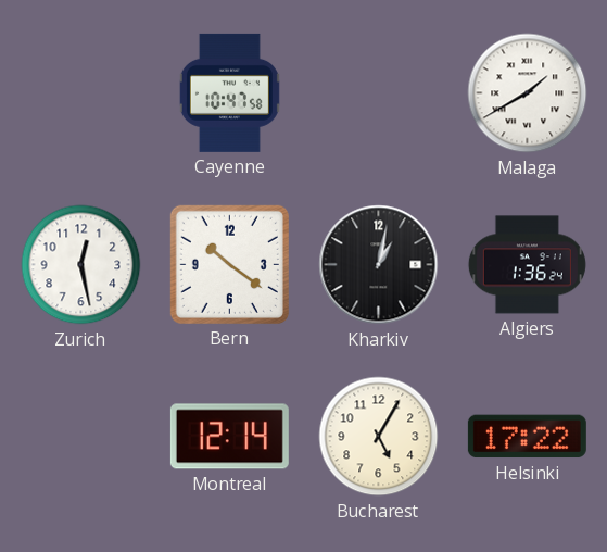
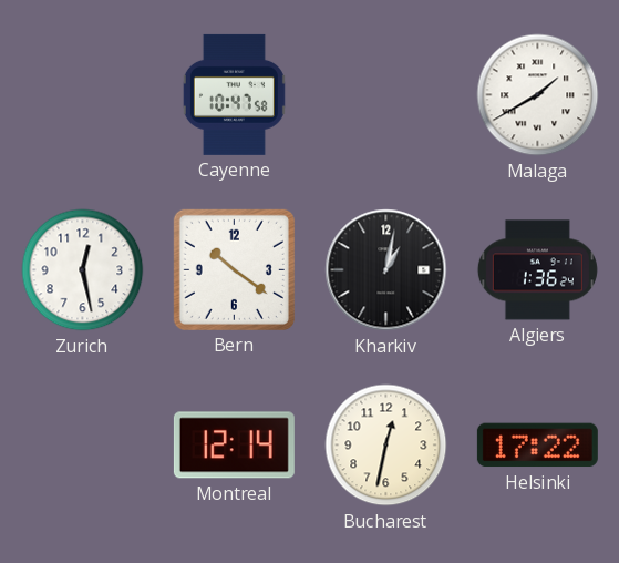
Bucharest: 5:05 -> 12:32 (386, 446)
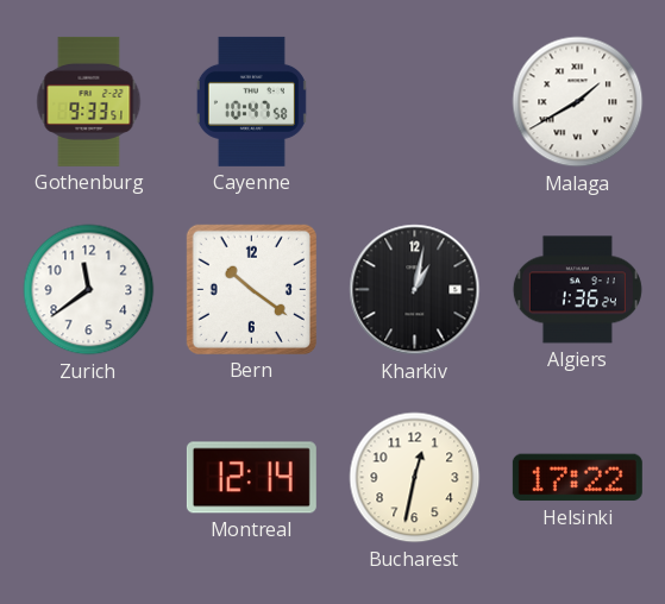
Gothenburg: none -> 9:33 (89, 101)
Zurich: 12:28 -> 11:39 (89, 290)
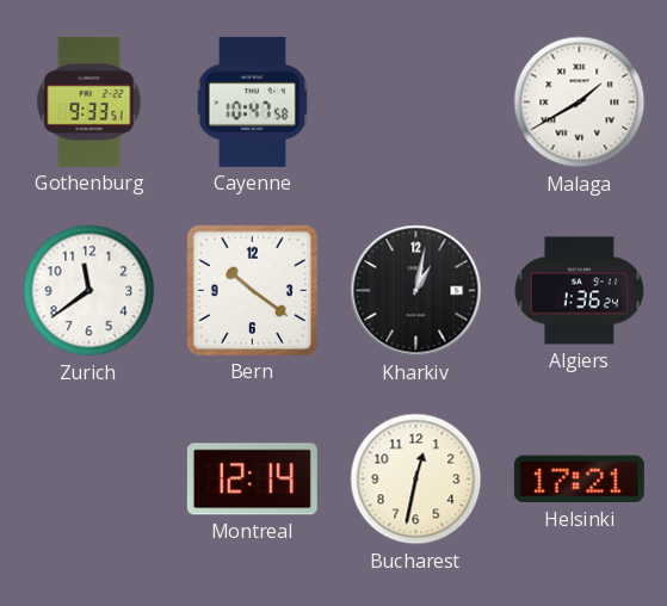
Helsinki: 17:22 -> 17:21 (579, 480)
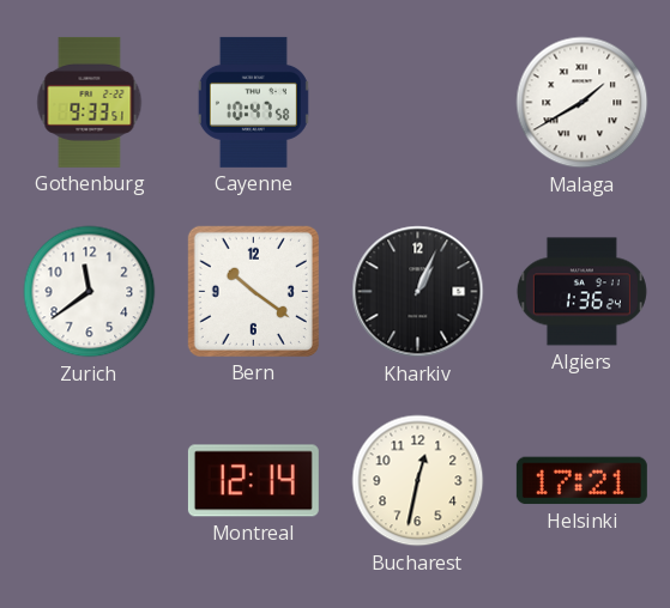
Kharkiv: 1:02 -> 1:04 (418, 292)
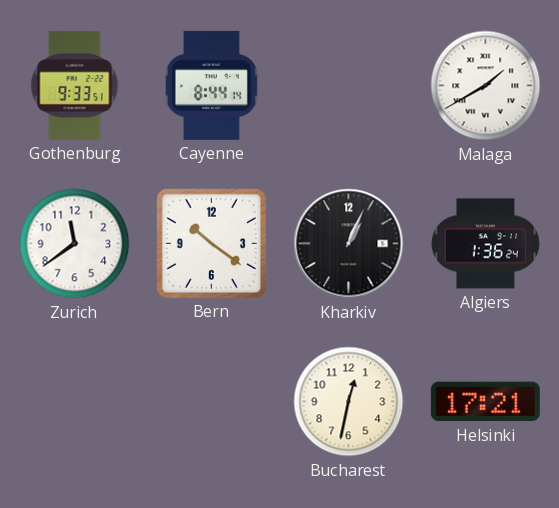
Cayenne: 10:47 -> 8:44 (211, 85)
Montreal: 12:14 -> none (253, 481)
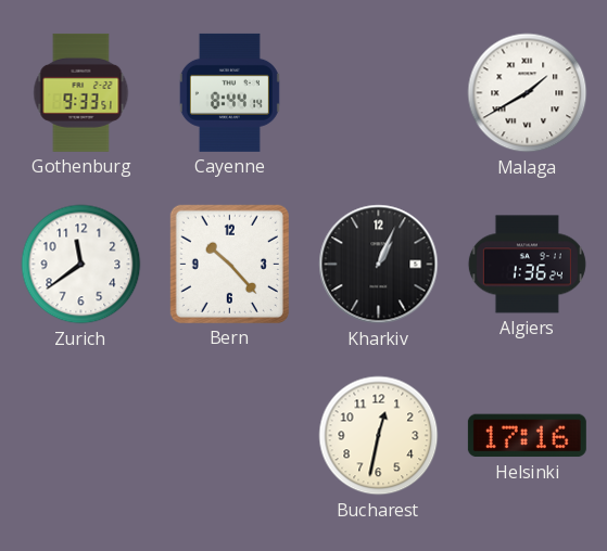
Bern: 10:21 -> 10:23 (229, 264)
Helsinki: 17:21 -> 17:16 (527, 436)
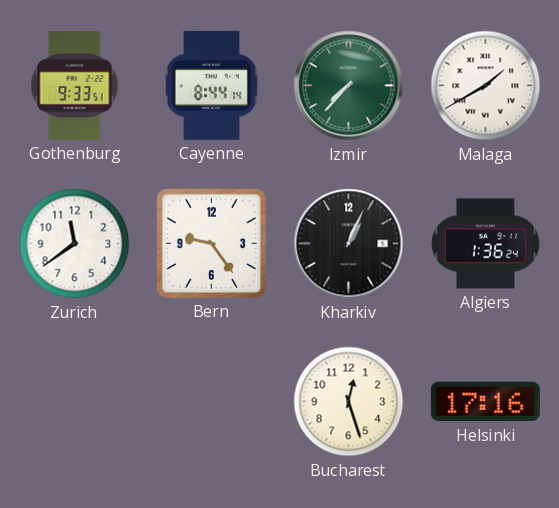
Izmir: none -> 7:37 (349, 86)
Bern: 10:23 -> 9:24 (211, 243)
Bucharest: 12:32 -> 12:27 (349, 402)
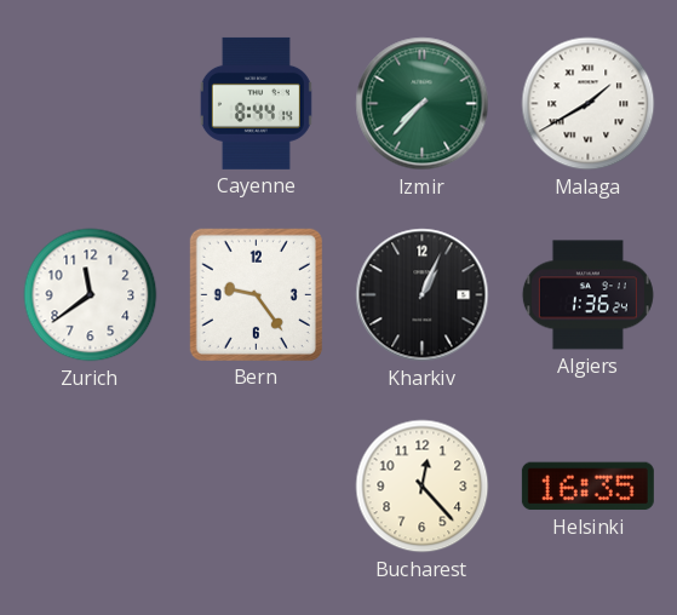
Gothenburg: 9:33 -> none (75, 85)
Bucharest: 12:27 -> 12:23 (423, 487)
Helsinki: 17:16 -> 16:35 (587, 487)
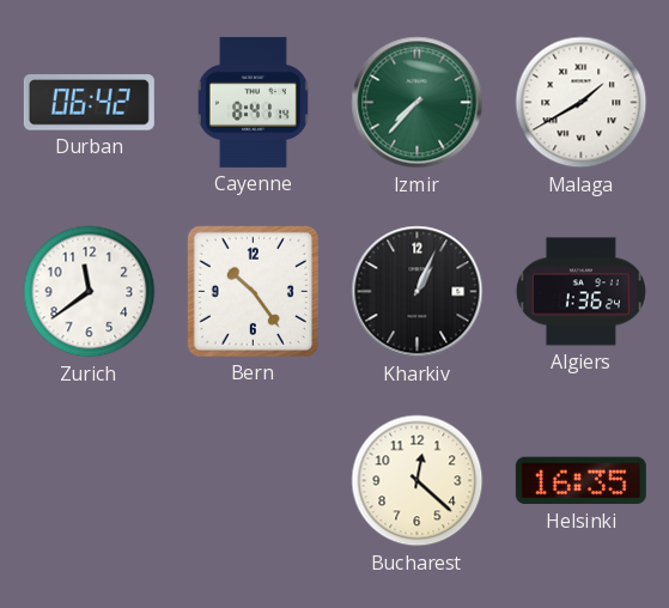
Durban: none -> 06:42 (89, 103)
Cayenne: 8:44 -> 8:41 (253, 102)
Bern: 9:24 -> 10:24 (253, 291)
Bucharest: 12:23 -> 12:22 (418, 481)
